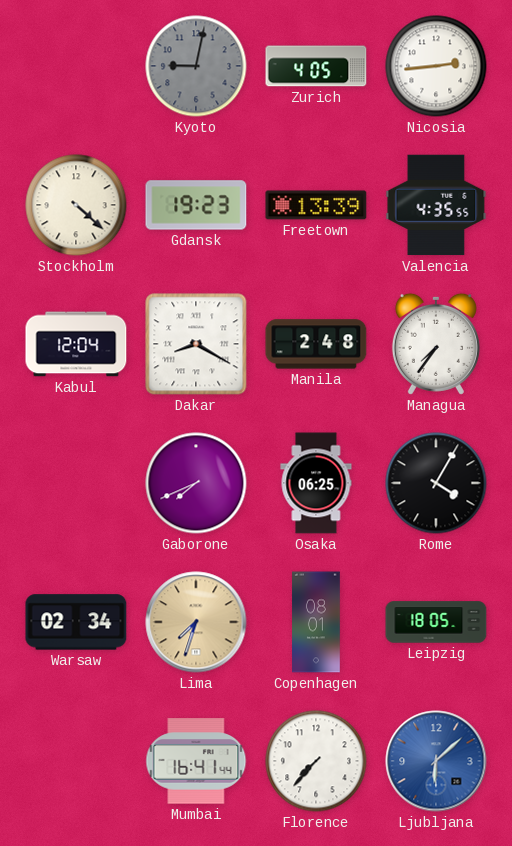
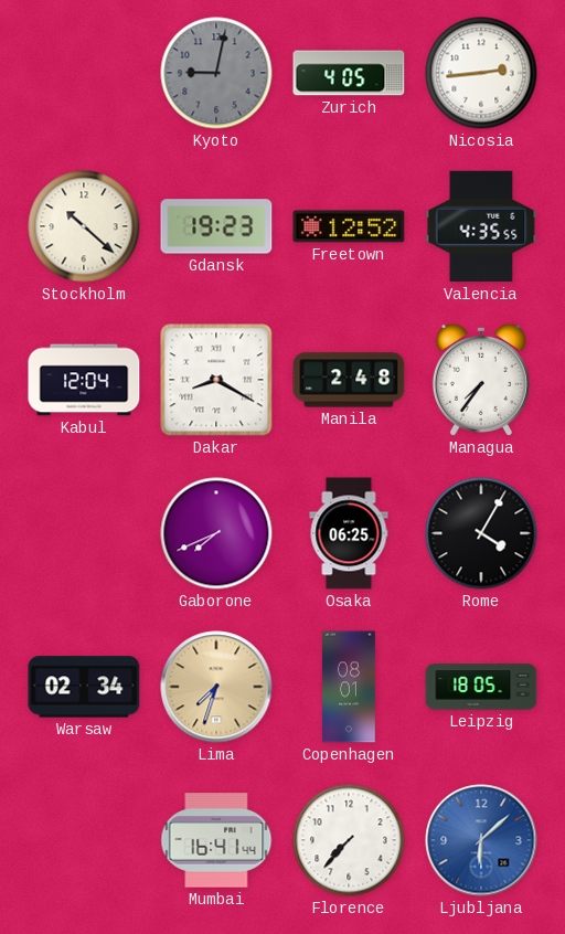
Stockholm: 4:22 -> 10:22 (84, 226)
Freetown: 13:39 -> 12:52 (349, 226)
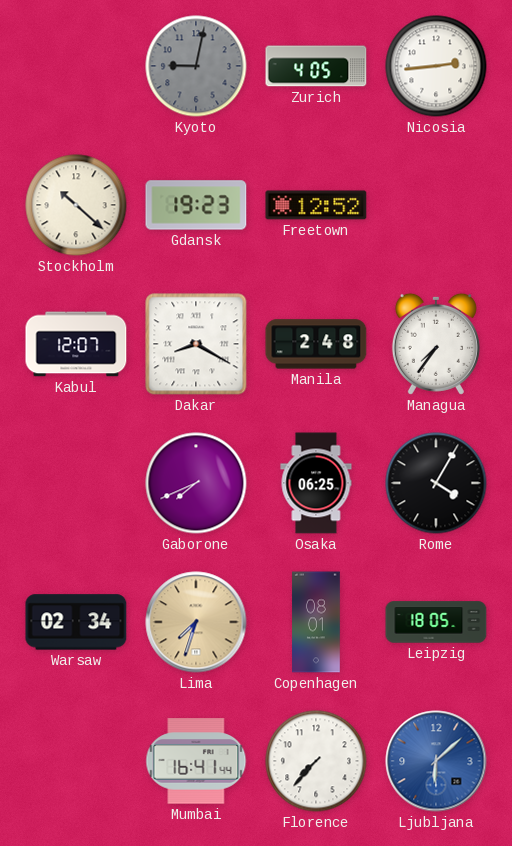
Valencia: 4:35 -> none (481, 226)
Kabul: 12:04 -> 12:07 (76, 344)
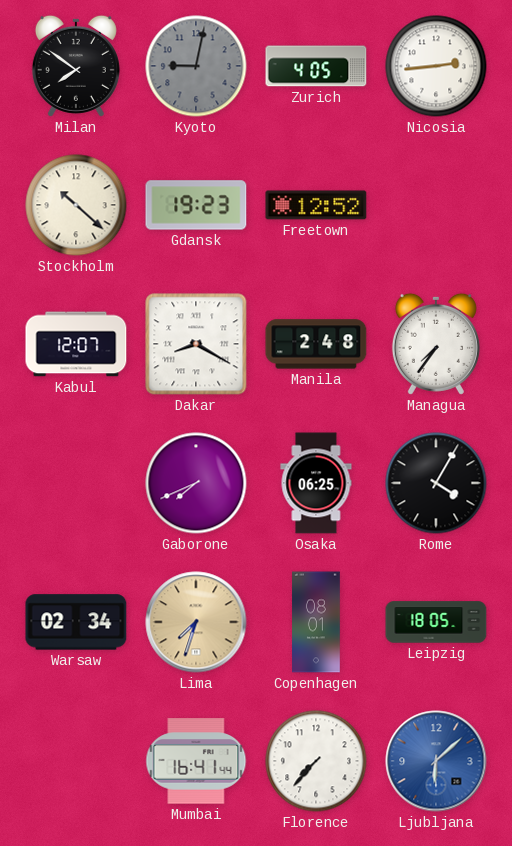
Milan: none -> 7:51 (76, 66)
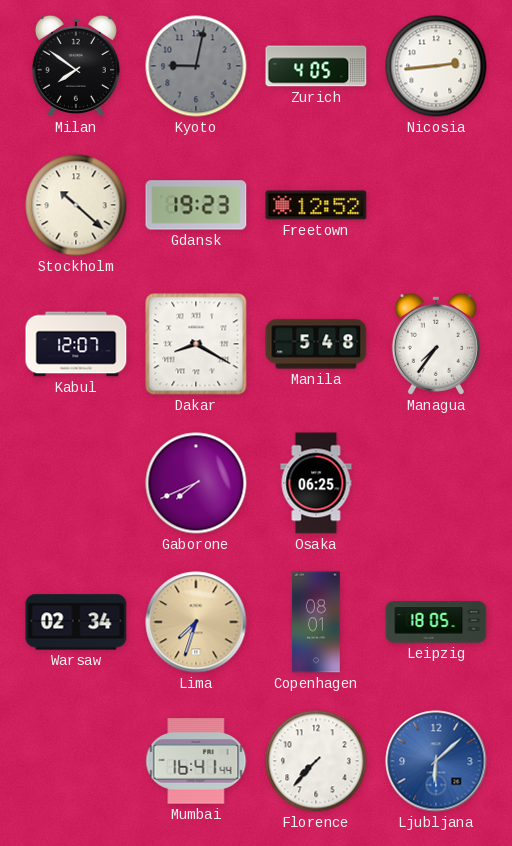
Manila: 2:48 -> 5:48 (316, 344)
Rome: 4:05 -> none (436, 483)
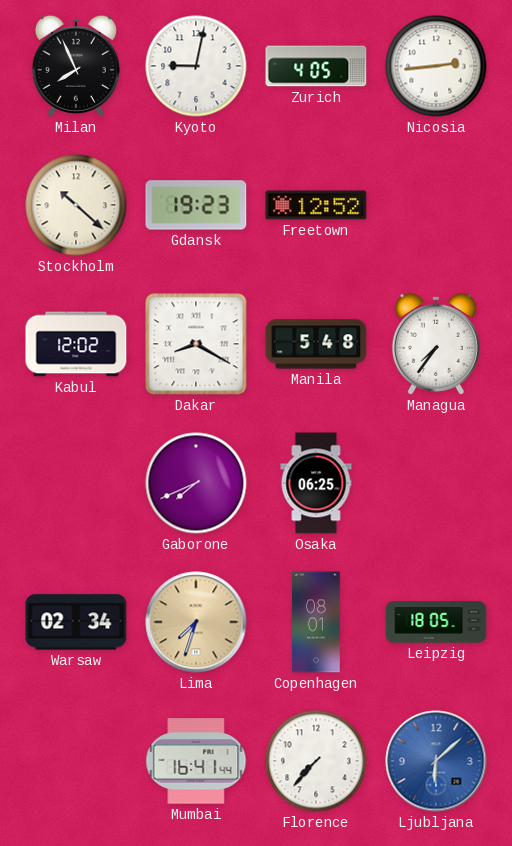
Milan: 7:51 -> 7:56 (76, 66)
Kyoto dial: grey -> white (196, 66)
Kabul: 12:07 -> 12:02 (76, 344)
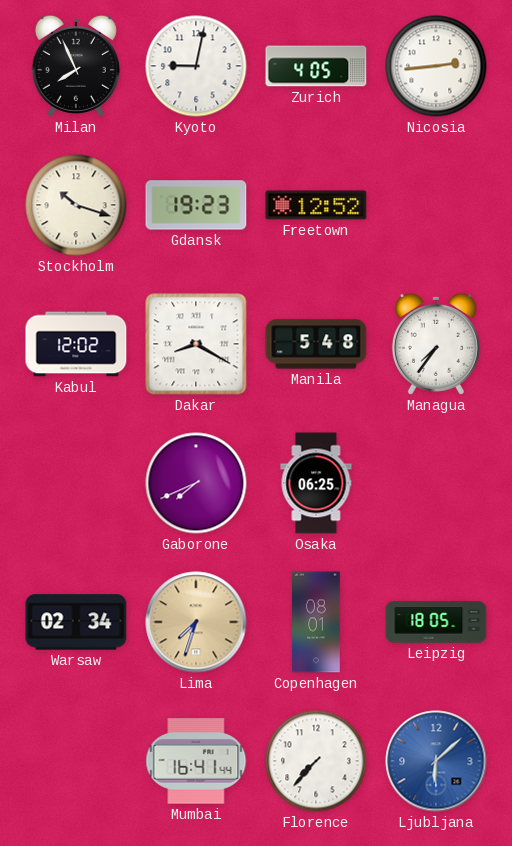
Stockholm: 10:22 -> 10:18 (76, 205)
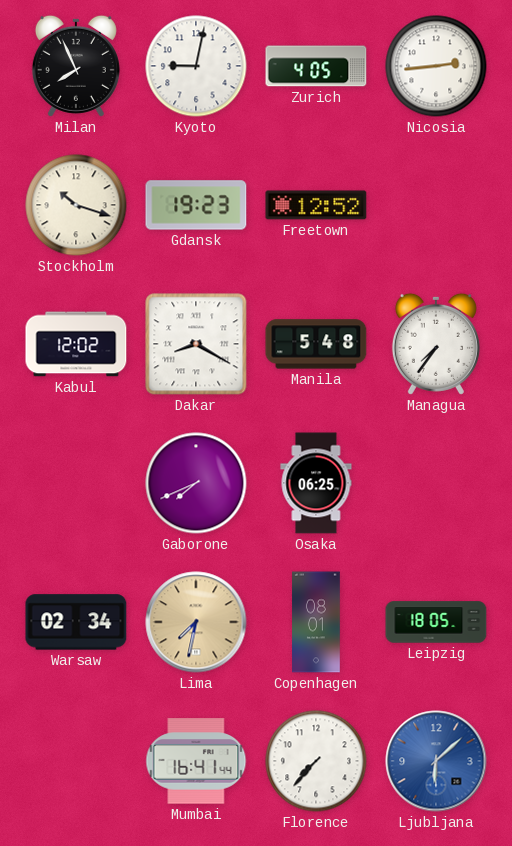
Lima: 7:33 -> 7:32 (196, 622)
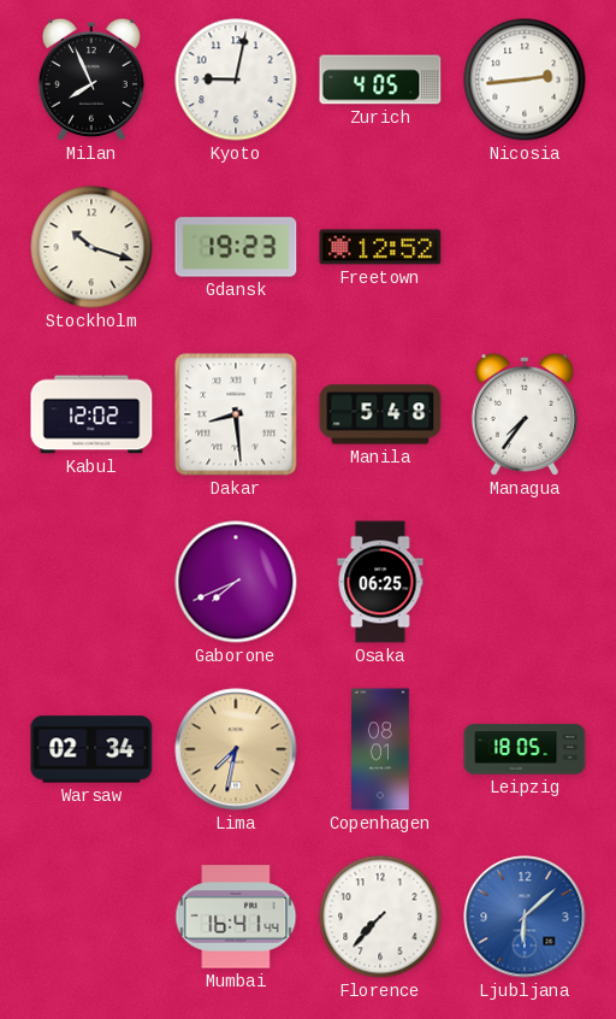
Dakar: 8:20 -> 8:29 (236, 414)
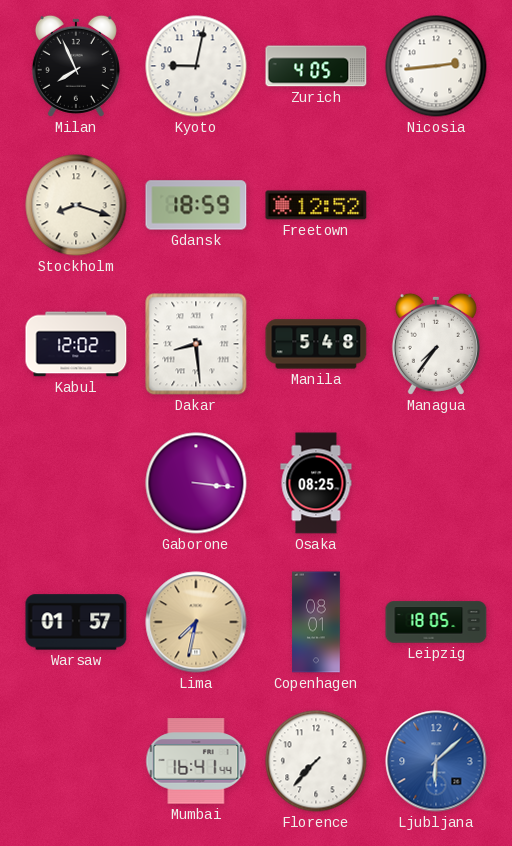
Stockholm: 10:18 -> 8:18 (76, 205)
Gdansk: 19:23 -> 18:59 (196, 205)
Gaborone: 7:41 -> 3:16 (196, 483)
Osaka: 06:25 -> 08:25 (316, 483)
Warsaw: 02:34 -> 01:57 (76, 622)
